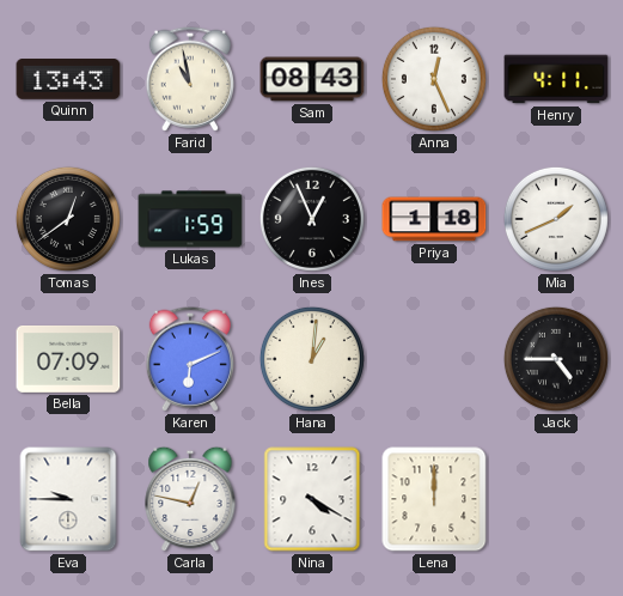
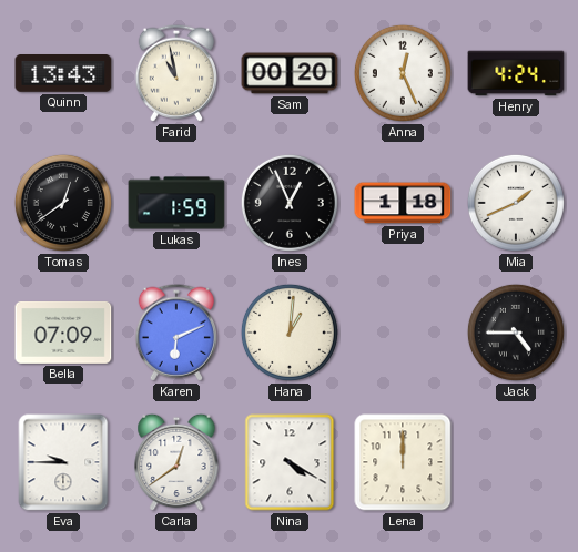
Sam: 08:43 -> 00:20 (290, 73)
Henry: 4:11 -> 4:24 (516, 73)
Carla: 12:47 -> 12:39 (176, 462)
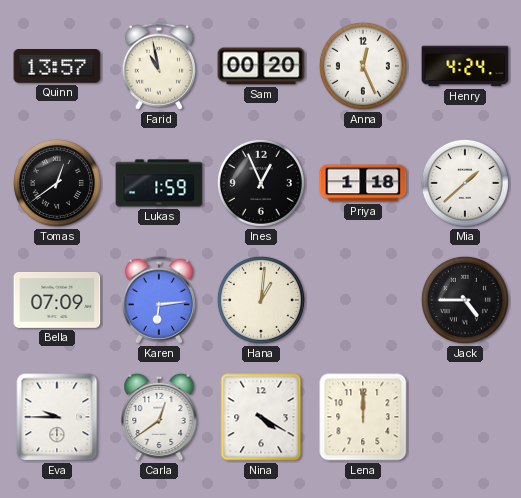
Quinn: 13:43 -> 13:57 (57, 66)
Mia: 1:41 -> 1:38 (465, 183)
Karen: 6:11 -> 6:14 (158, 300)
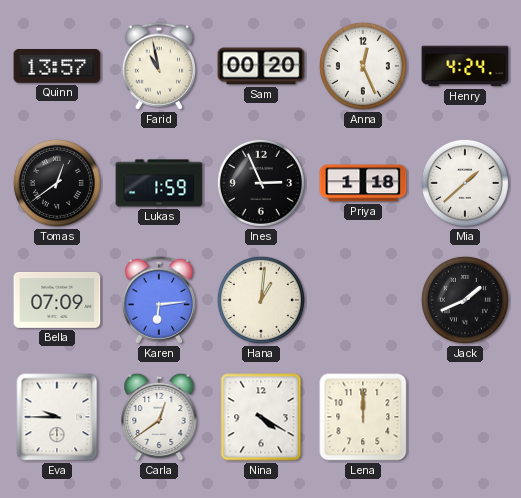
Ines: 12:56 -> 2:56 (261, 183)
Jack: 4:45 -> 1:41 (465, 300)
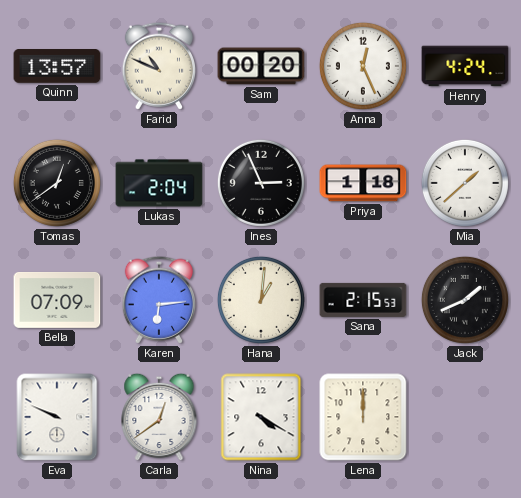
Farid: 10:58 -> 10:49 (158, 66)
Lukas: 1:59 -> 2:04 (159, 183)
Sana: none -> 2:15 (363, 300)
Eva: 9:45 -> 9:49 (57, 417)
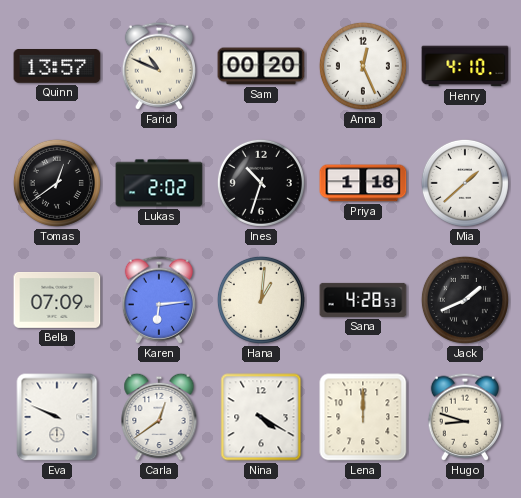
Henry: 4:24 -> 4:10 (465, 66)
Lukas: 2:04 -> 2:02 (159, 183)
Ines: 2:56 -> 10:33 (261, 183)
Sana: 2:15 -> 4:28 (363, 300)
Hugo: none -> 8:48 (464, 417)
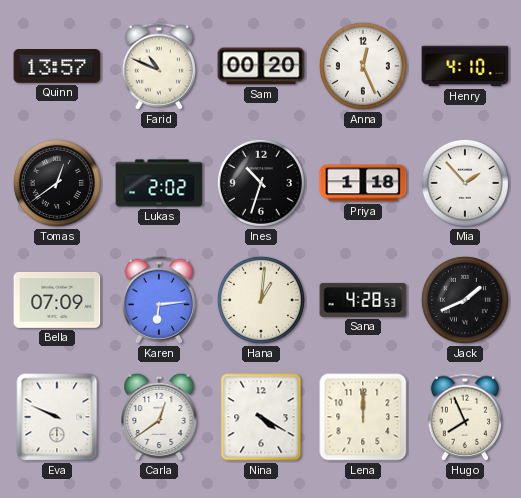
Mia: 1:38 -> 1:53 (465, 183)
Hugo: 8:48 -> 7:56 (464, 417)
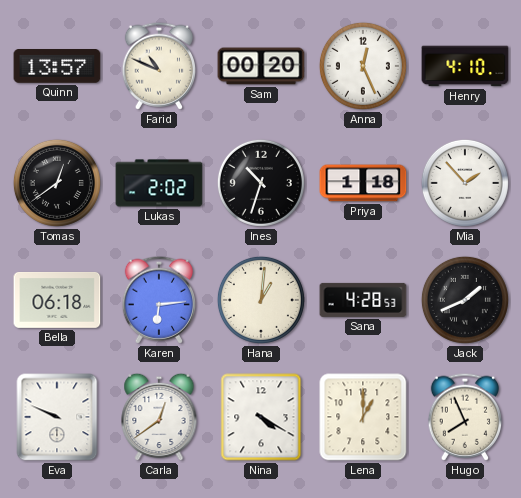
Bella: 07:09 -> 06:18 (57, 301)
Lena: 12:00 -> 1:00 (363, 417)
